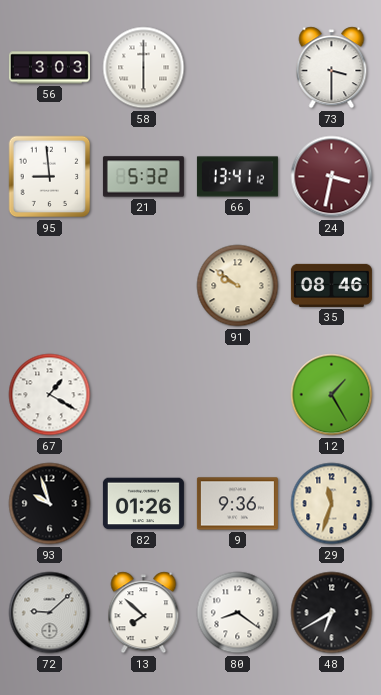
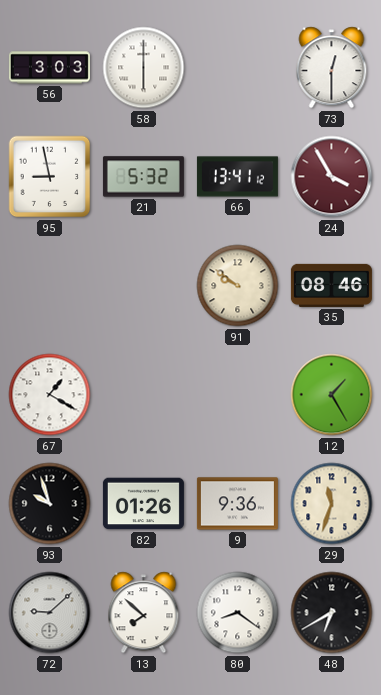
73: 3:30 -> 12:30 (332, 68)
95: 8:59 -> 8:58 (50, 177)
24: 3:32 -> 3:55 (332, 177)
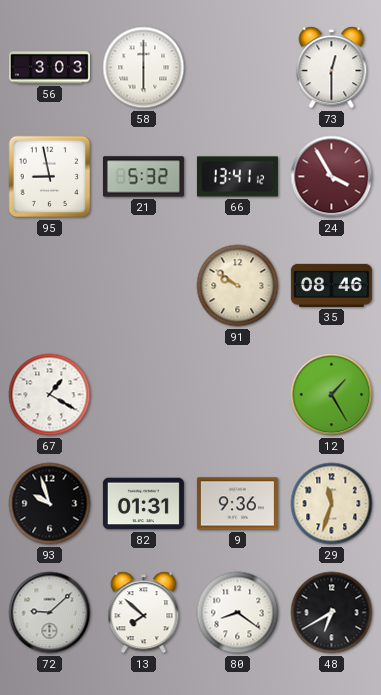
82: 01:26 -> 01:31 (143, 504)
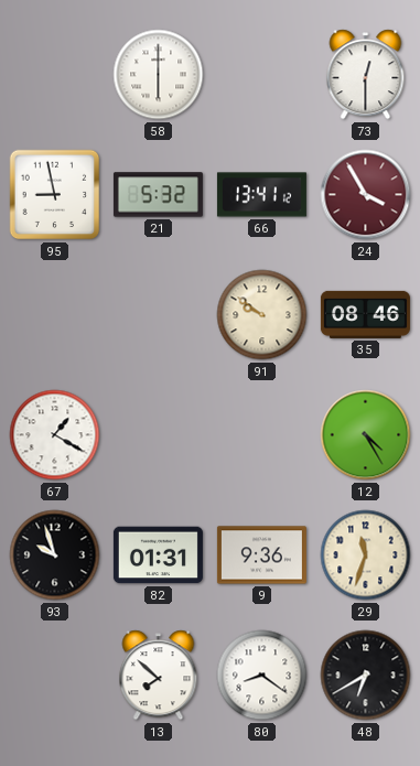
56: 3:03 -> none (49, 68)
12: 1:25 -> 4:25 (366, 435)
72: 9:08 -> none (50, 613)
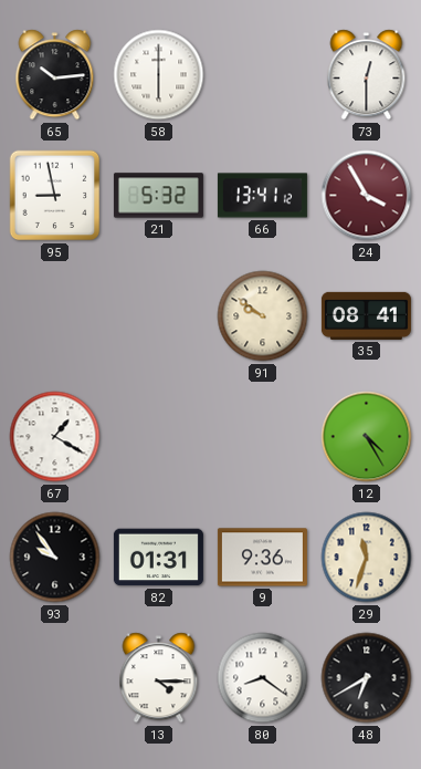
65: none -> 10:14 (55, 75)
35: 08:46 -> 08:41 (366, 315)
93: 9:57 -> 9:54 (55, 558)
13: 7:52 -> 4:15 (159, 678)
